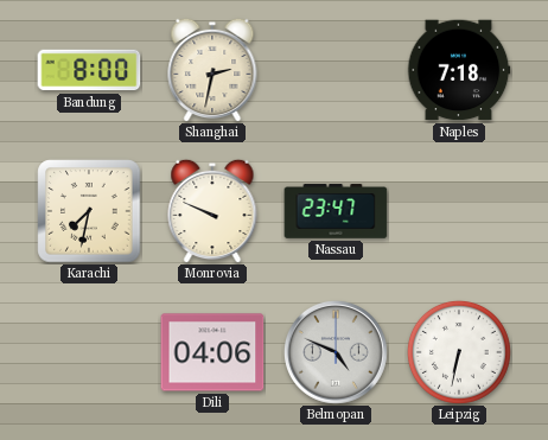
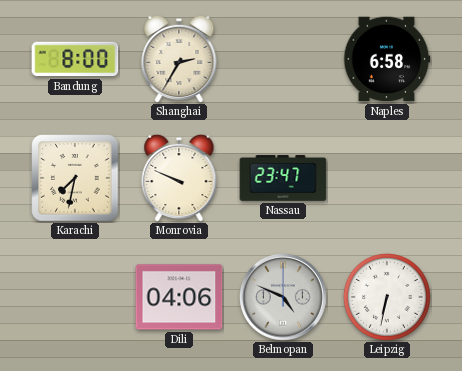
Shanghai: 2:32 -> 2:35 (179, 59)
Naples: 7:18 -> 6:58 (387, 59)
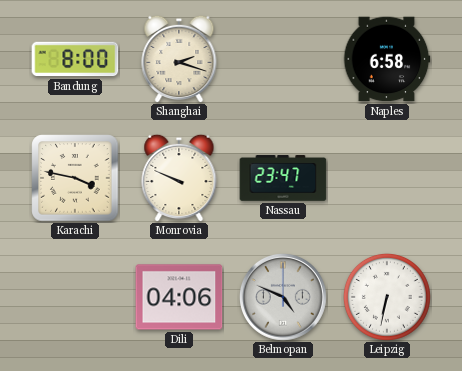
Shanghai: 2:35 -> 2:18 (179, 59)
Karachi: 7:32 -> 3:47 (75, 178)
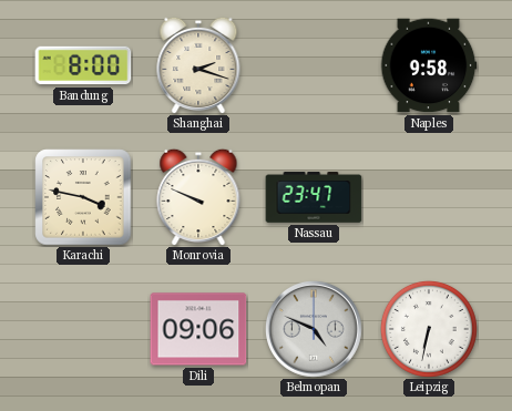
Naples: 6:58 -> 9:58 (429, 65)
Dili: 04:06 -> 09:06 (198, 329)
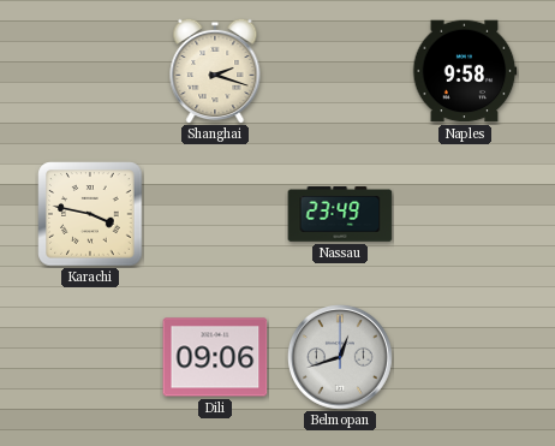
Bandung: 8:00 -> none (83, 65)
Monrovia: 9:49 -> none (198, 197)
Nassau: 23:47 -> 23:49 (340, 214)
Belmopan: 4:49 -> 12:42 (340, 357)
Leipzig: 6:32 -> none (429, 329)
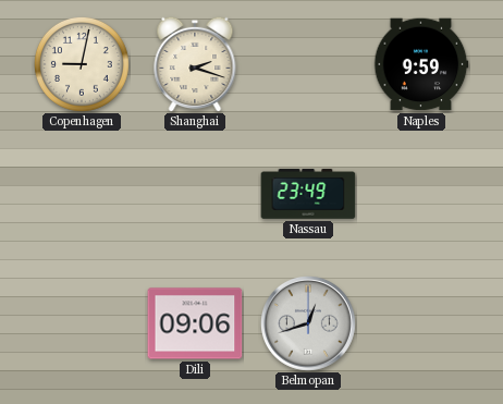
Copenhagen: none -> 9:02 (82, 64)
Naples: 9:58 -> 9:59 (421, 64)
Karachi: 3:47 -> none (90, 214)
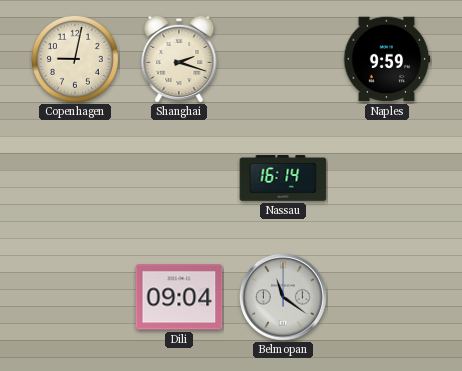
Nassau: 23:49 -> 16:14 (283, 178)
Dili: 09:06 -> 09:04 (179, 297)
Belmopan: 12:42 -> 11:21 (283, 297)
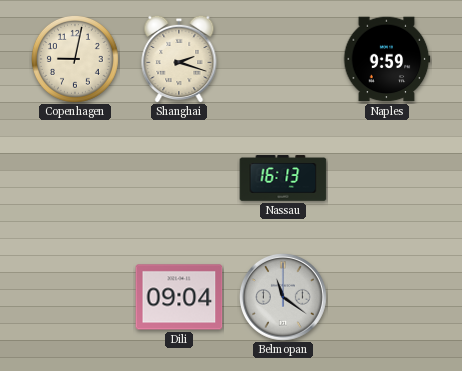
Nassau: 16:14 -> 16:13 (283, 178)
